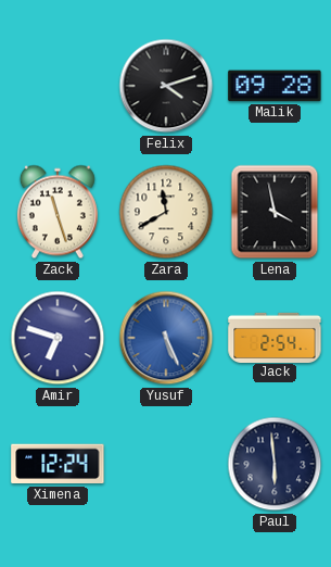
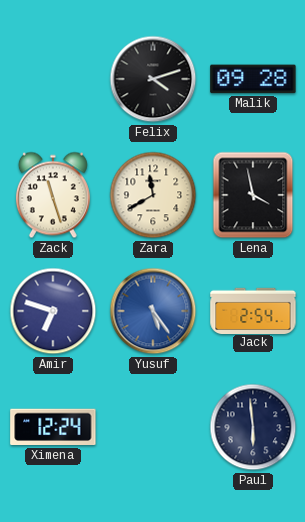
Yusuf: 5:26 -> 5:24 (153, 311)
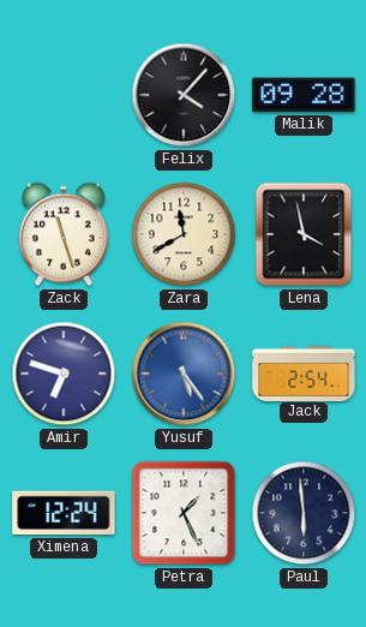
Felix: 4:12 -> 4:07 (184, 95)
Petra: none -> 1:26 (184, 513)
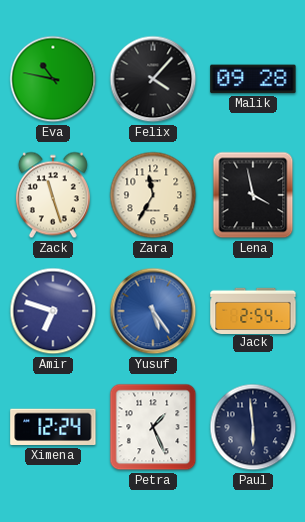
Eva: none -> 10:47 (53, 79)
Zara: 11:40 -> 11:35 (153, 195)
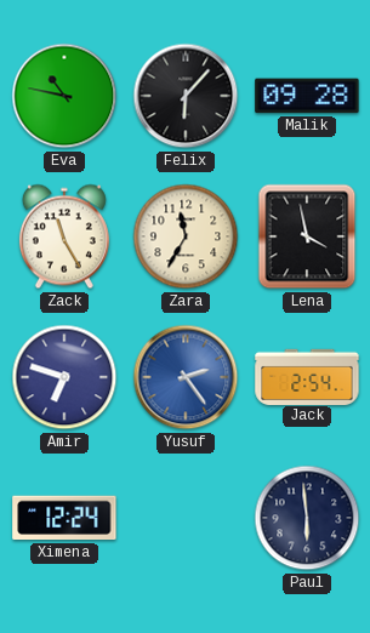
Felix: 4:07 -> 6:07 (186, 96)
Zack: 11:27 -> 11:25 (64, 236)
Yusuf: 5:24 -> 2:24 (186, 377)
Petra: 1:26 -> none (153, 427)
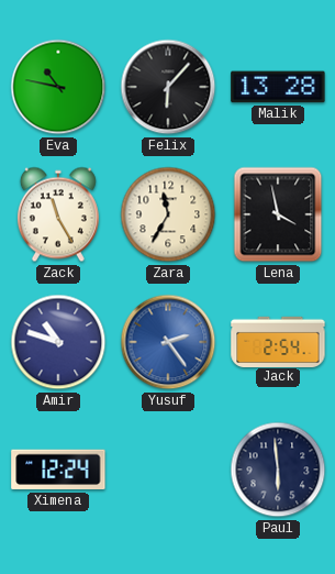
Malik: 09:28 -> 13:28 (278, 87)
Amir: 6:48 -> 10:48 (58, 342)
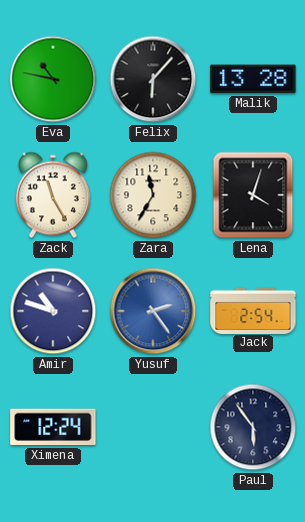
Lena: 3:58 -> 4:03 (253, 195)
Paul: 5:59 -> 5:54 (253, 427)
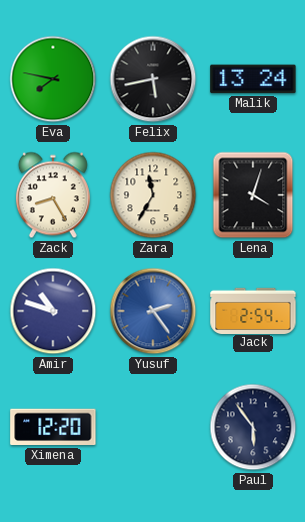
Eva: 10:47 -> 7:47 (53, 79)
Felix: 6:07 -> 5:43 (153, 79)
Malik: 13:28 -> 13:24 (253, 79)
Zack: 11:25 -> 8:25 (53, 195)
Ximena: 12:24 -> 12:20 (53, 427)
